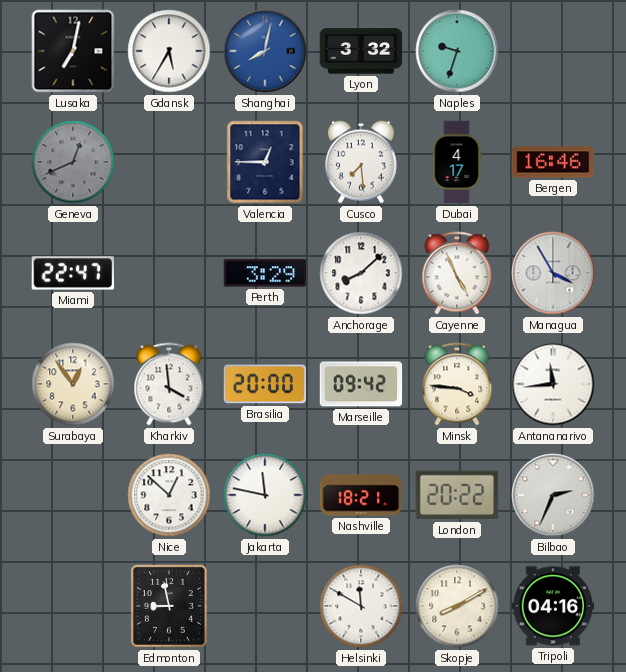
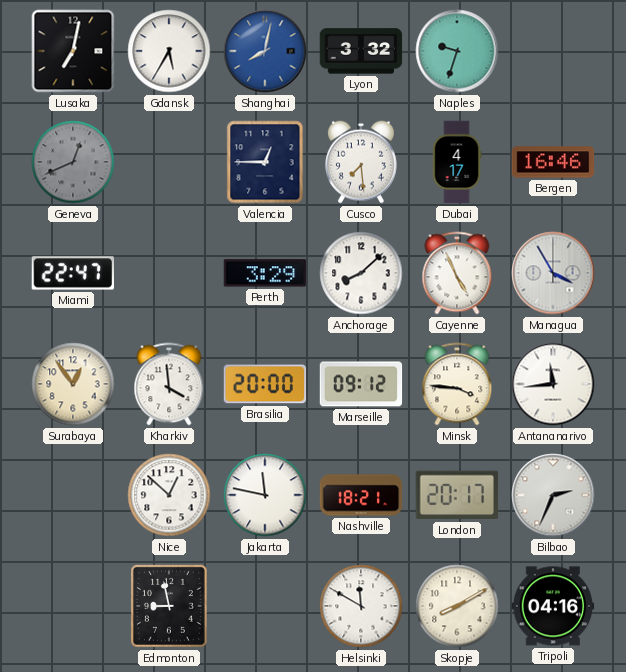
Marseille: 09:42 -> 09:12 (361, 384)
London: 20:22 -> 20:17 (457, 495)
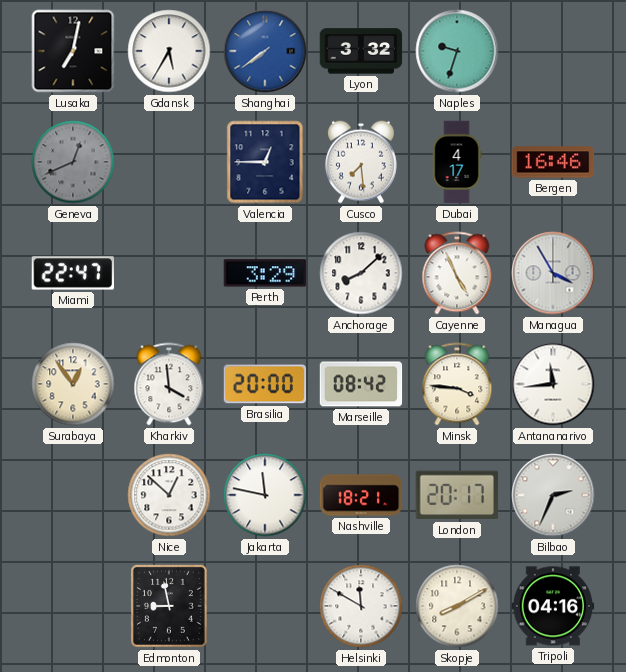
Shanghai: 8:02 -> 7:39 (265, 51)
Marseille: 09:12 -> 08:42 (361, 384)
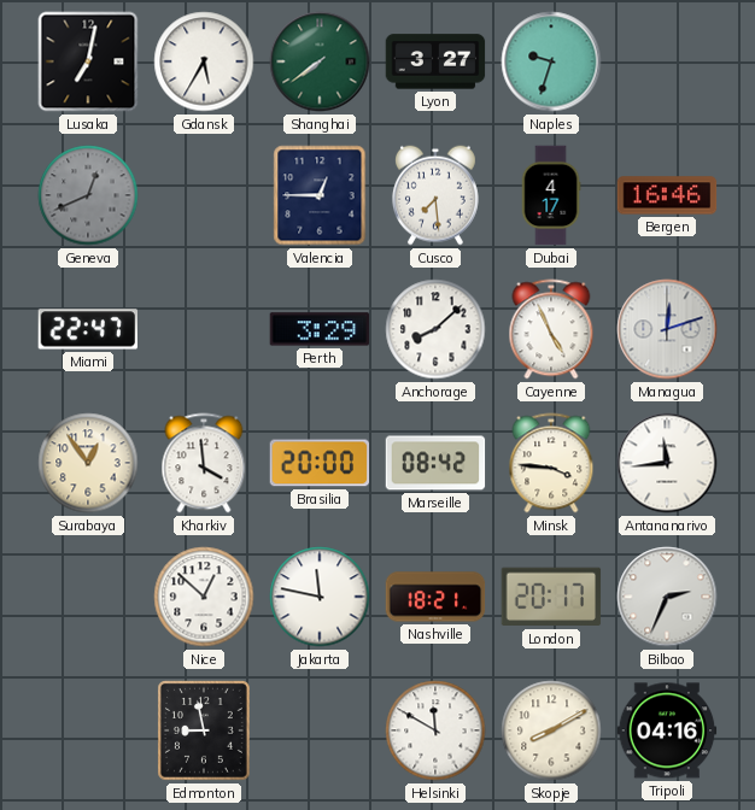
Shanghai dial: blue -> green (320, 61)
Lyon: 3:32 -> 3:27 (435, 61)
Managua: 3:55 -> 12:12 (667, 329)
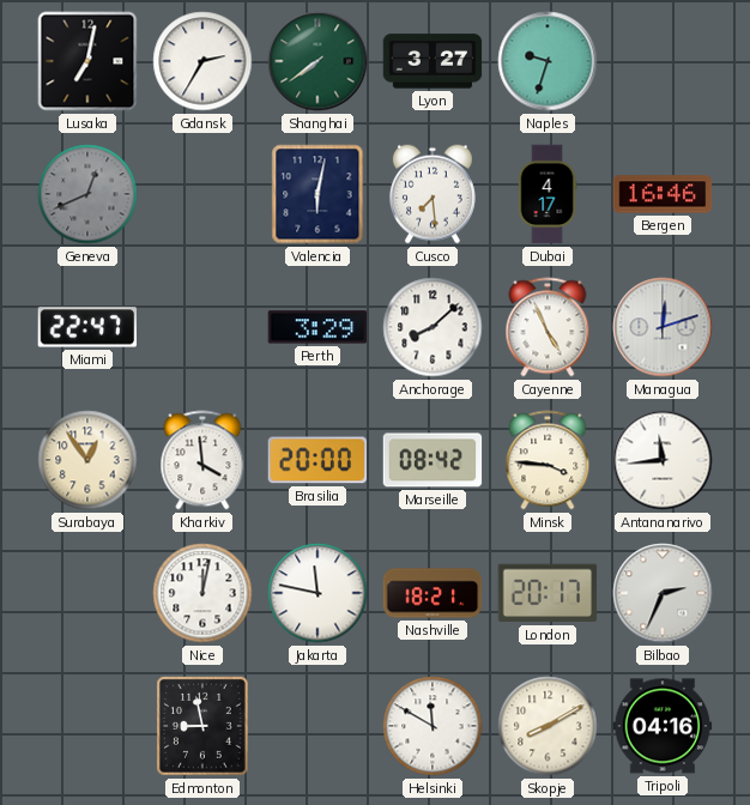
Gdansk: 5:35 -> 2:35 (202, 61)
Valencia: 12:45 -> 6:02 (317, 194)
Nice: 12:52 -> 12:02 (202, 593)
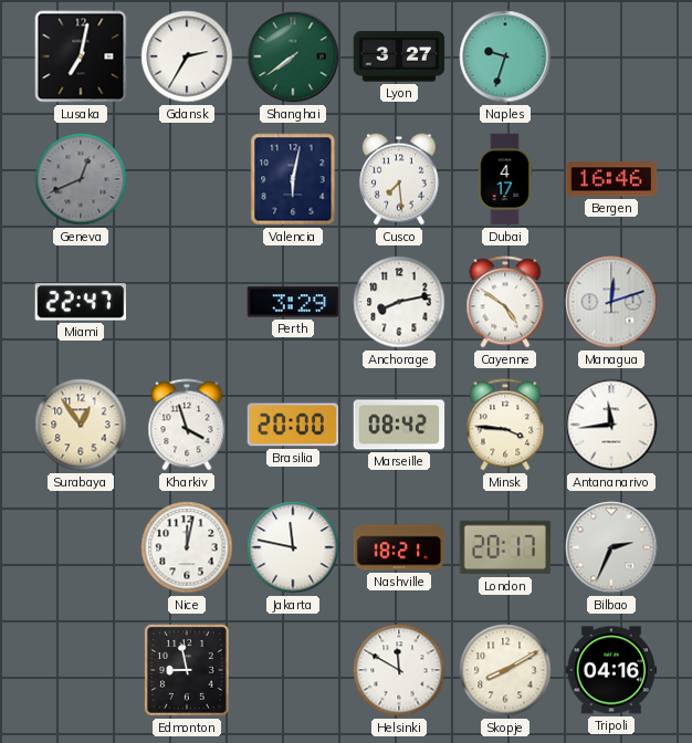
Anchorage: 8:08 -> 8:13 (399, 302)
Cayenne: 4:56 -> 4:51 (505, 302)
Kharkiv: 3:59 -> 3:57 (187, 425)
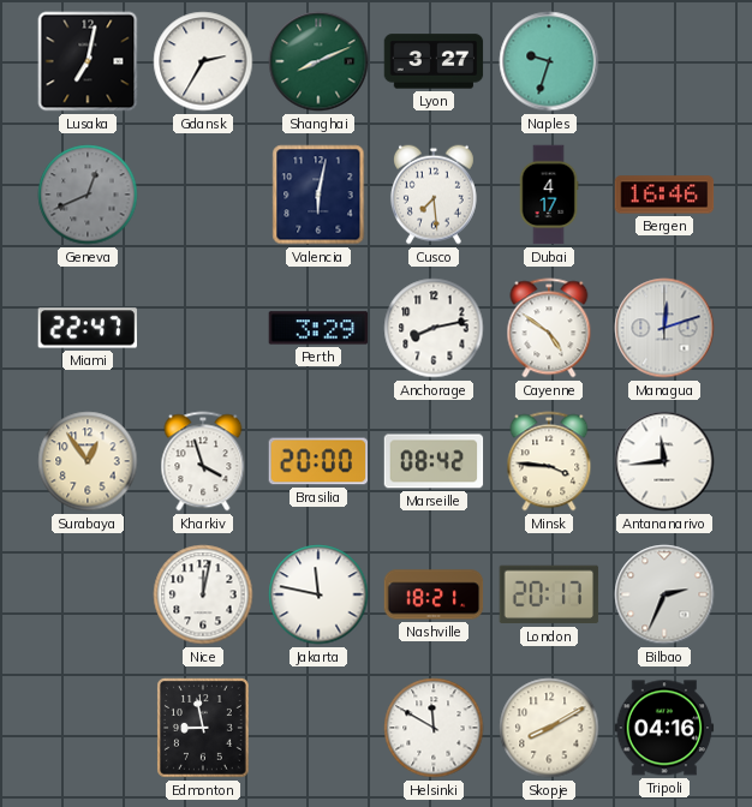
Shanghai: 7:39 -> 8:11 (318, 61)
